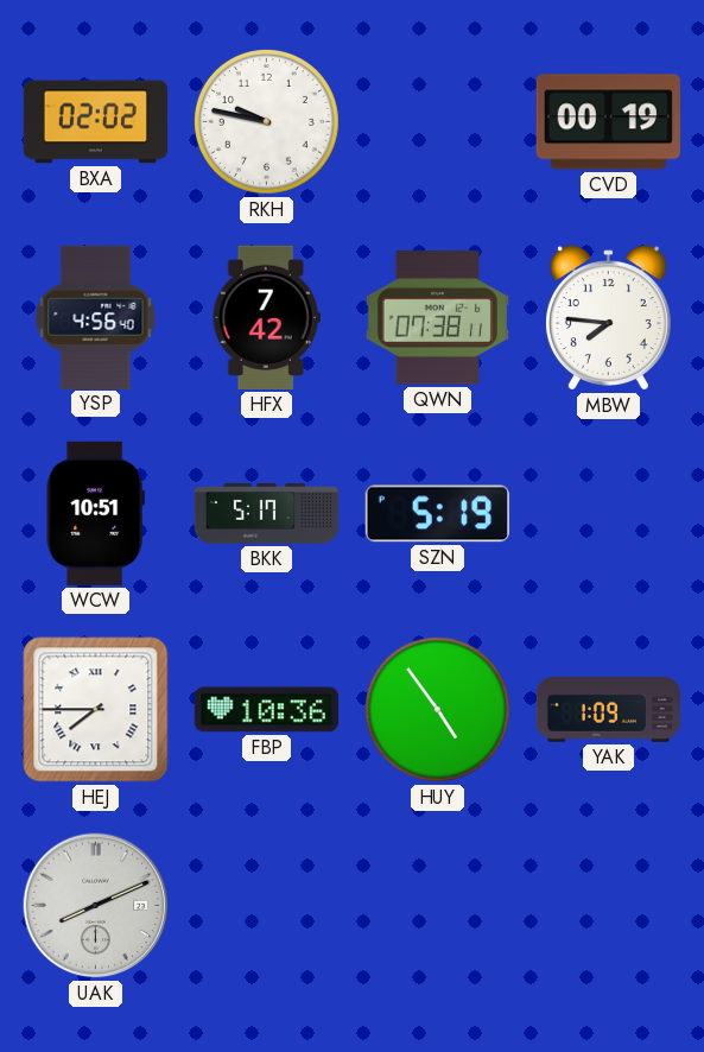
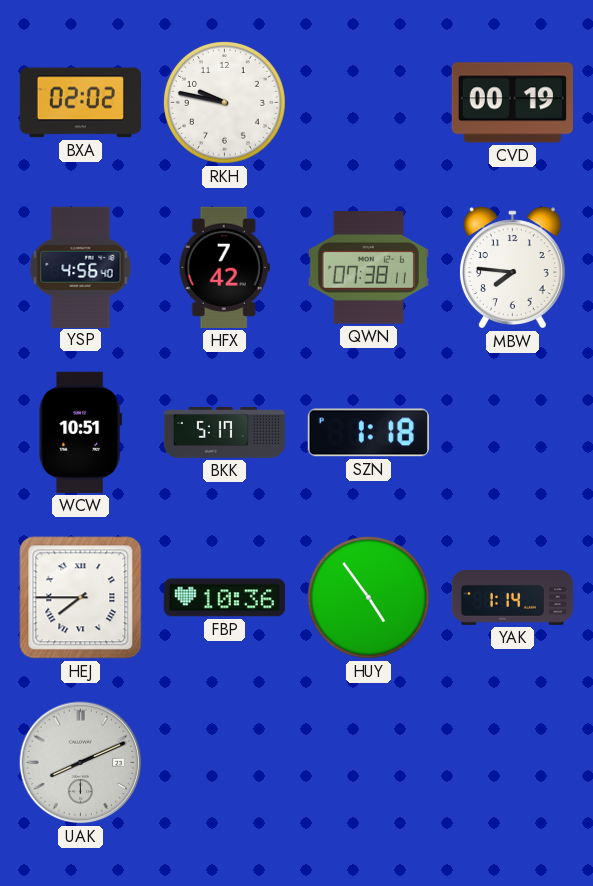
SZN: 5:19 -> 1:18 (368, 433)
YAK: 1:09 -> 1:14 (512, 598)
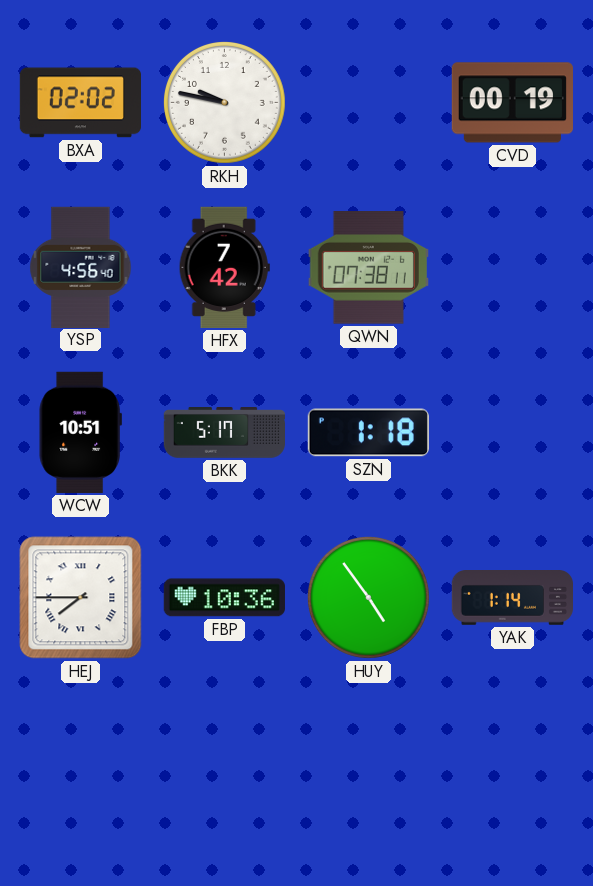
MBW: 7:46 -> none (512, 268)
UAK: 8:11 -> none (81, 763)
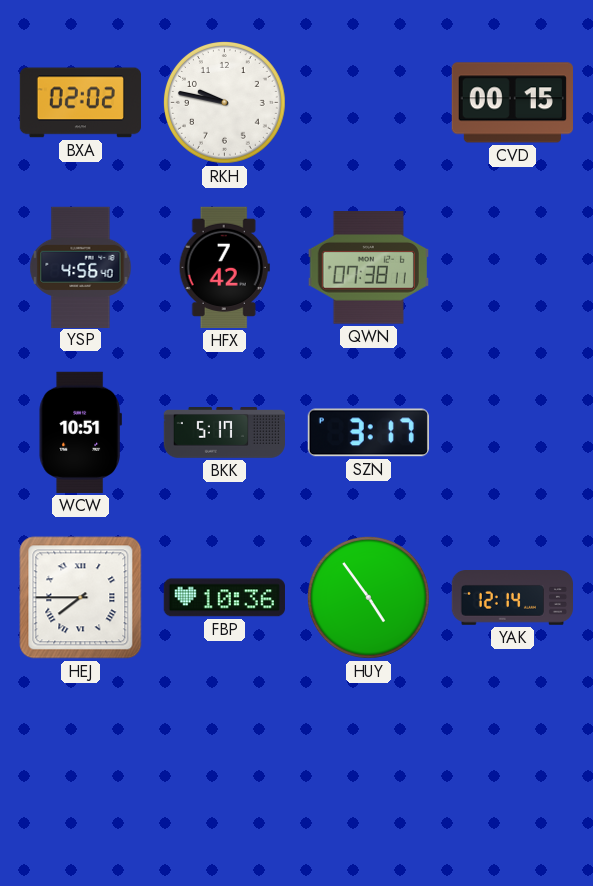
CVD: 00:19 -> 00:15 (512, 103)
SZN: 1:18 -> 3:17 (368, 433)
YAK: 1:14 -> 12:14 (512, 598)
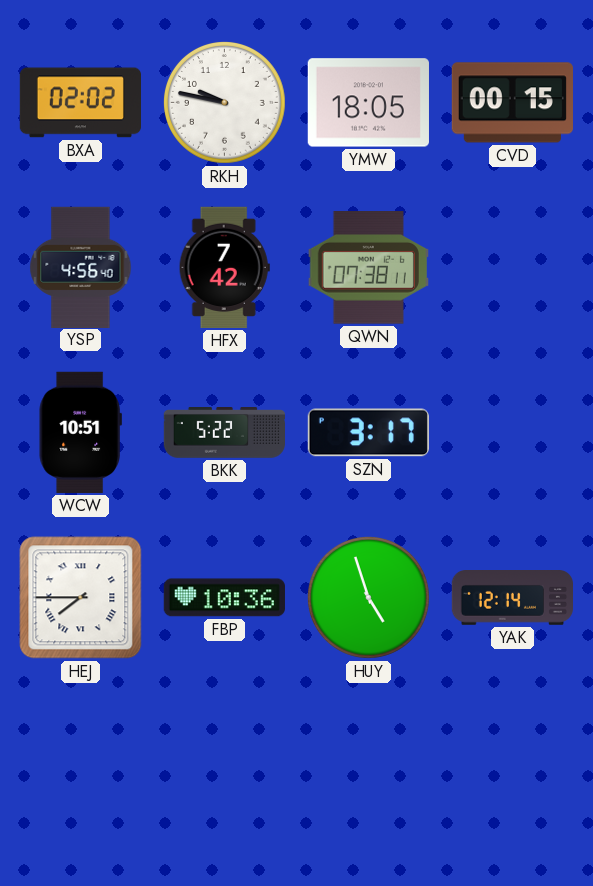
YMW: none -> 18:05 (368, 103)
BKK: 5:17 -> 5:22 (224, 433)
HUY: 4:54 -> 4:57 (369, 598)
